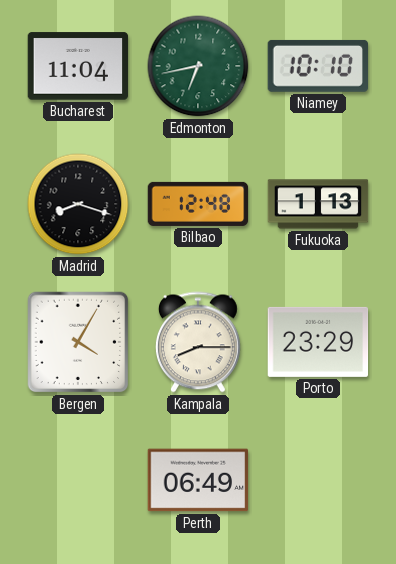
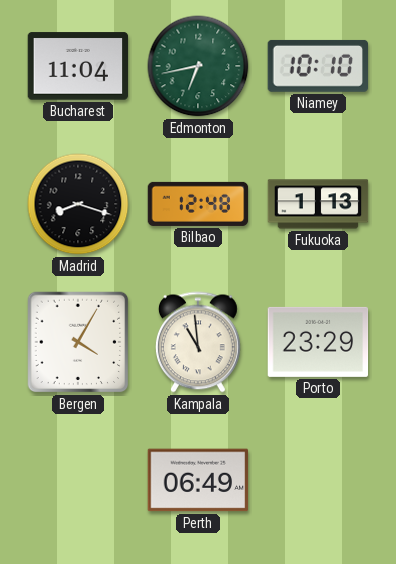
Kampala: 8:15 -> 10:59 (198, 342)
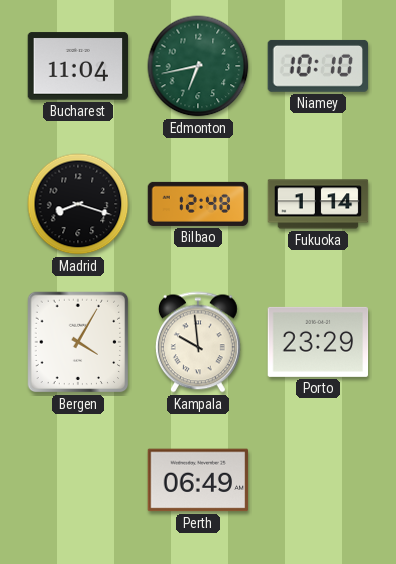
Fukuoka: 1:13 -> 1:14 (318, 204)
Kampala: 10:59 -> 9:59 (198, 342)
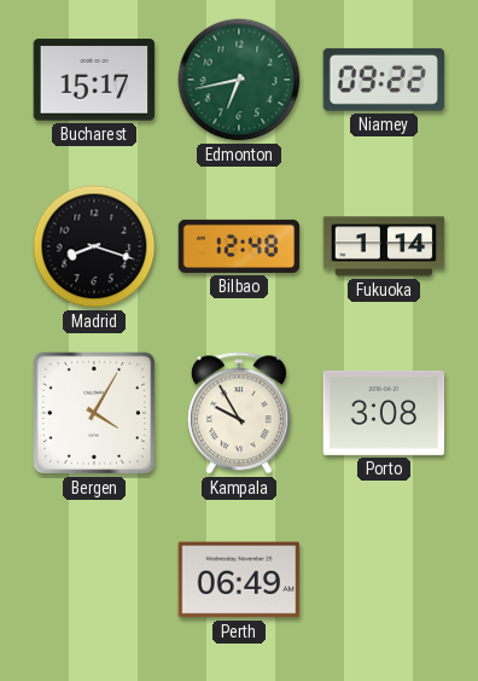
Bucharest: 11:04 -> 15:17 (94, 80)
Niamey: 10:10 -> 09:22 (384, 80)
Kampala: 9:59 -> 9:55 (239, 413)
Porto: 23:29 -> 3:08 (384, 413)
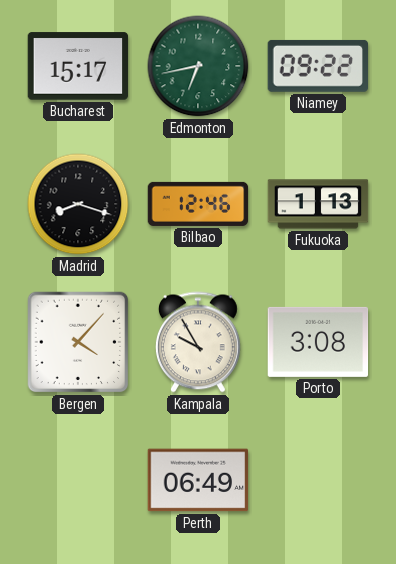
Bilbao: 12:48 -> 12:46 (198, 204)
Fukuoka: 1:14 -> 1:13 (318, 204)
Bergen: 4:05 -> 4:07 (78, 342)
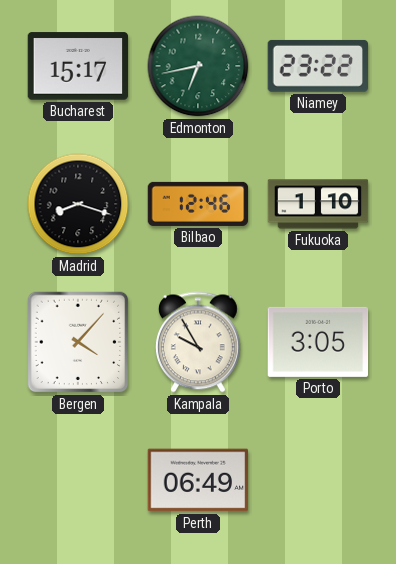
Niamey: 09:22 -> 23:22 (318, 66)
Fukuoka: 1:13 -> 1:10 (318, 204)
Porto: 3:08 -> 3:05 (318, 342)
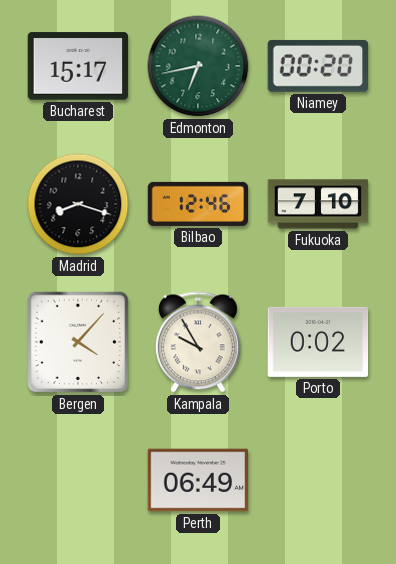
Niamey: 23:22 -> 00:20 (318, 66)
Fukuoka: 1:10 -> 7:10 (318, 204)
Porto: 3:05 -> 0:02 (318, 342)
